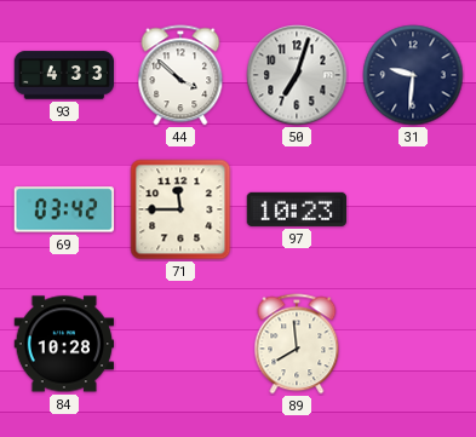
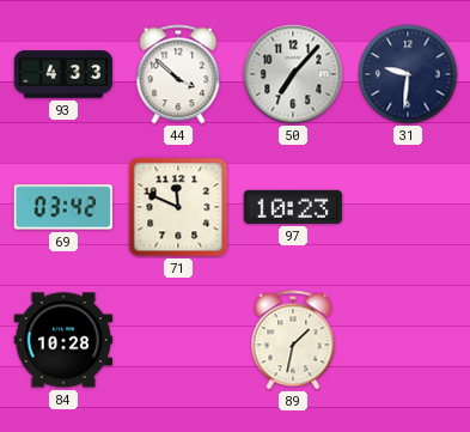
50: 7:03 -> 7:07 (293, 74)
71: 11:45 -> 11:49 (178, 207)
89: 7:59 -> 1:32 (293, 340)
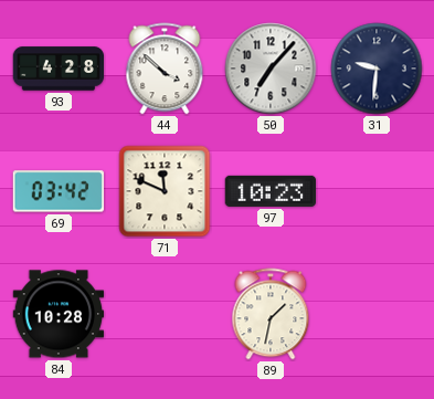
93: 4:33 -> 4:28 (59, 69)
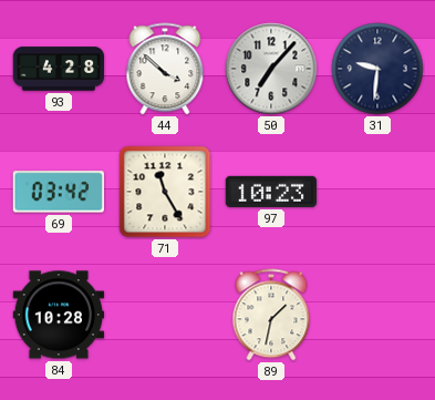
71: 11:49 -> 11:25 (165, 192)
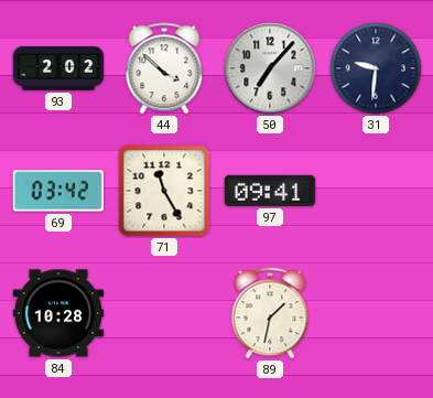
93: 4:28 -> 2:02 (58, 68)
97: 10:23 -> 09:41 (270, 191)
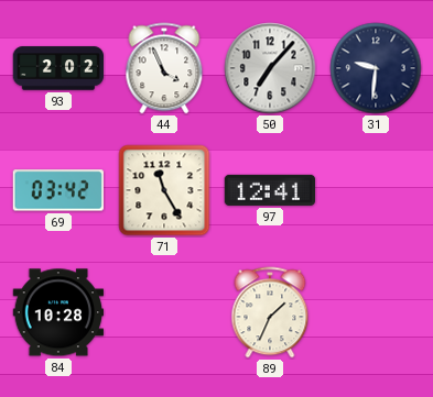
44: 3:52 -> 3:56 (164, 68)
97: 09:41 -> 12:41 (270, 190)
89: 1:32 -> 1:34 (270, 312)
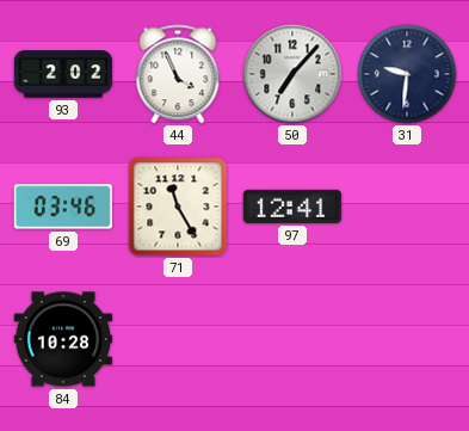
69: 03:42 -> 03:46 (62, 207)
89: 1:34 -> none (270, 312)
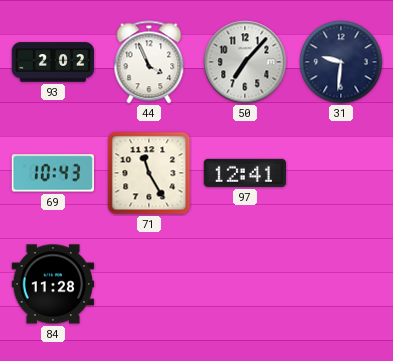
69: 03:46 -> 10:43 (52, 173)
84: 10:28 -> 11:28 (53, 284)
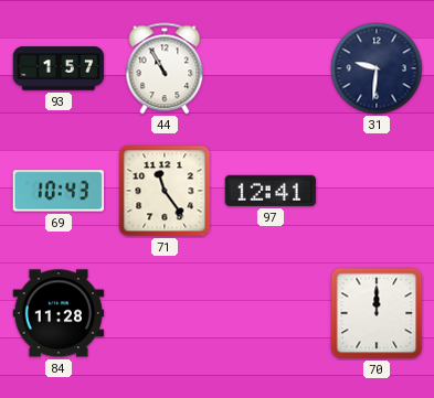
93: 2:02 -> 1:57 (59, 68)
44: 3:56 -> 10:55 (165, 68)
50: 7:07 -> none (245, 62)
71: 11:25 -> 11:24 (165, 191)
70: none -> 12:00 (377, 313)
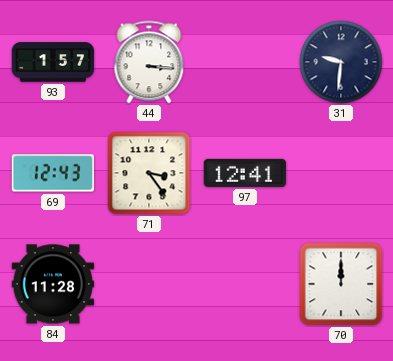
44: 10:55 -> 3:16 (149, 62)
69: 10:43 -> 12:43 (52, 173)
71: 11:24 -> 3:24 (149, 173)
